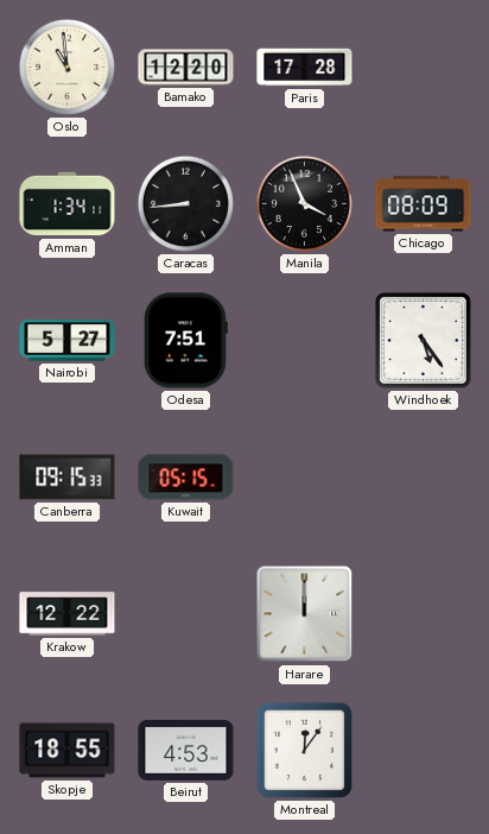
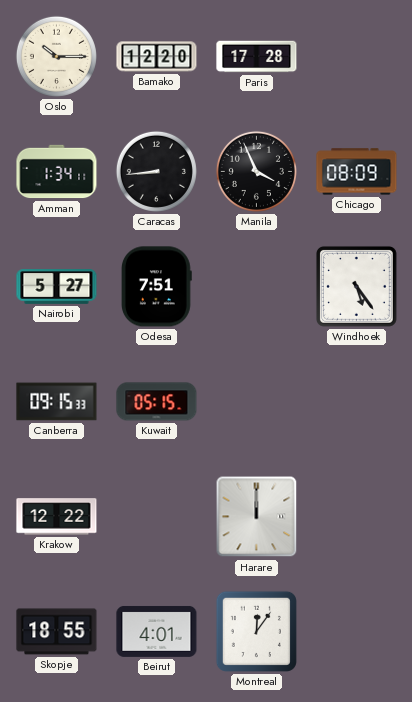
Oslo: 10:59 -> 10:15 (56, 56)
Beirut: 4:53 -> 4:01 (157, 631)
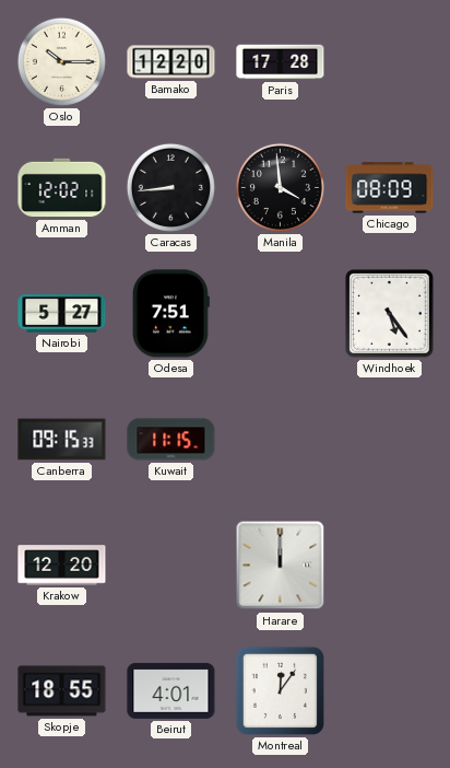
Amman: 1:34 -> 12:02 (62, 188)
Manila: 3:56 -> 3:59 (280, 187)
Kuwait: 05:15 -> 11:15 (171, 440)
Krakow: 12:22 -> 12:20 (62, 566)
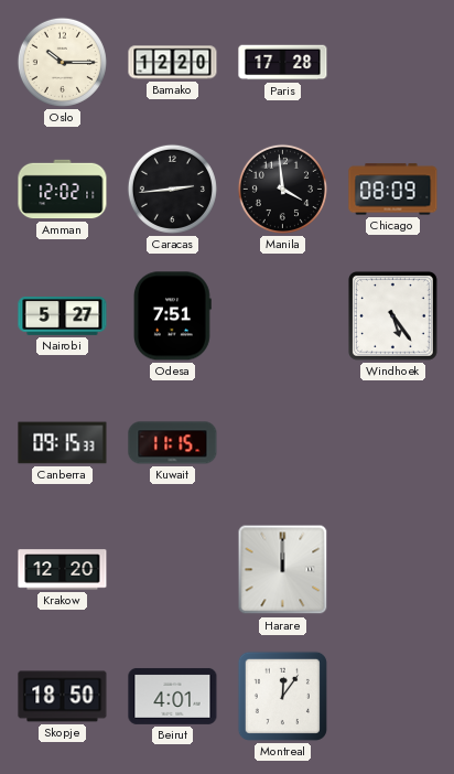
Caracas: 8:44 -> 2:44 (172, 189)
Skopje: 18:55 -> 18:50 (63, 697)
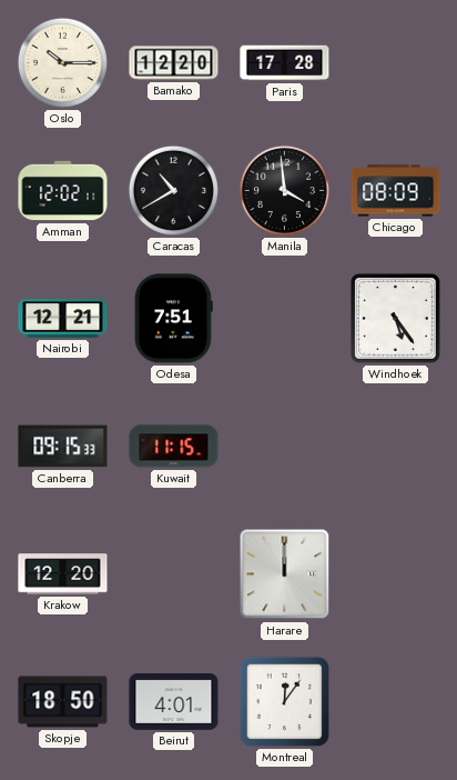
Caracas: 2:44 -> 10:40 (173, 190)
Nairobi: 5:27 -> 12:21 (63, 319)
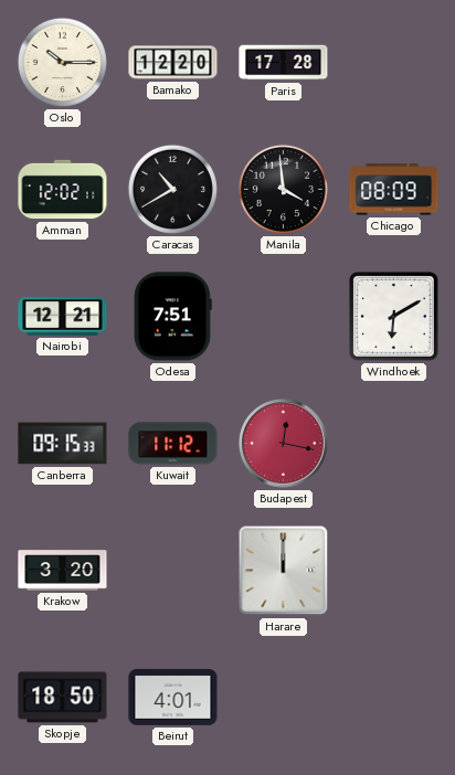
Windhoek: 5:24 -> 6:10 (393, 316)
Kuwait: 11:15 -> 11:12 (173, 444)
Budapest: none -> 12:17 (283, 443)
Krakow: 12:20 -> 3:20 (63, 571)
Montreal: 12:06 -> none (284, 701)
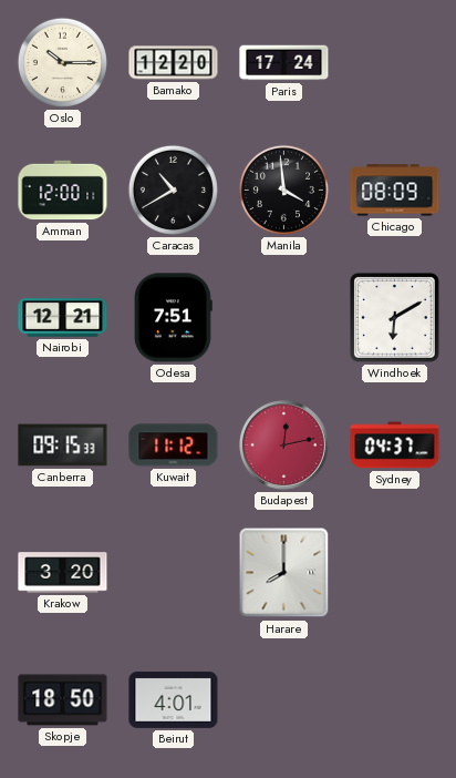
Paris: 17:28 -> 17:24 (284, 63)
Amman: 12:02 -> 12:00 (63, 191)
Budapest: 12:17 -> 12:13 (283, 444)
Sydney: none -> 04:37 (395, 446)
Harare: 12:00 -> 8:00 (284, 573)
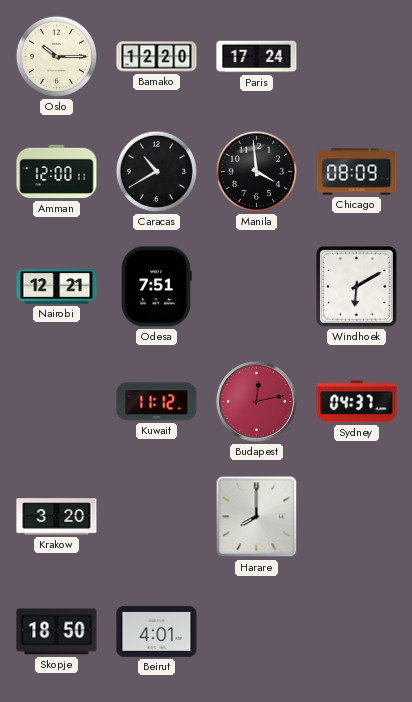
Canberra: 09:15 -> none (63, 446)
